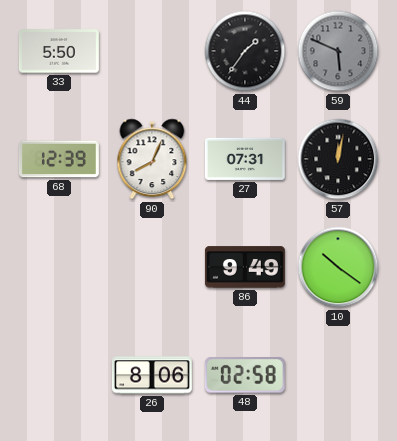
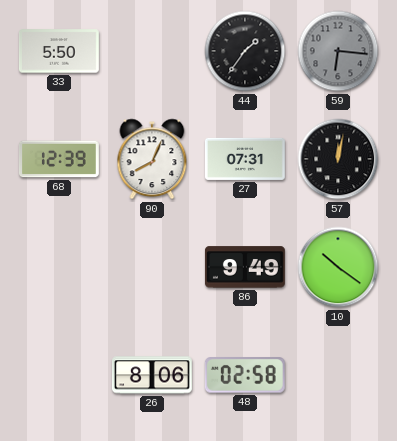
59: 5:49 -> 6:16 (338, 51)
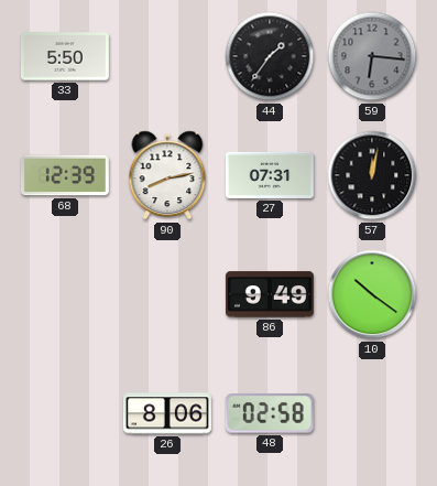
90: 8:04 -> 8:13 (167, 175)
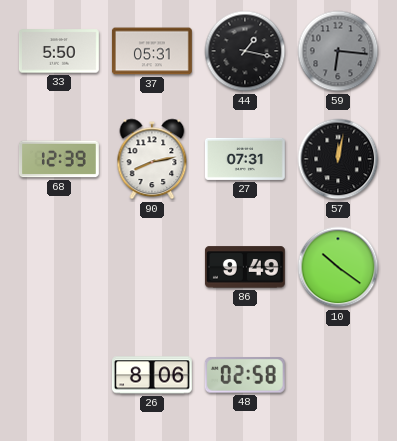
37: none -> 05:31 (152, 51)
44: 1:36 -> 1:17 (245, 51)
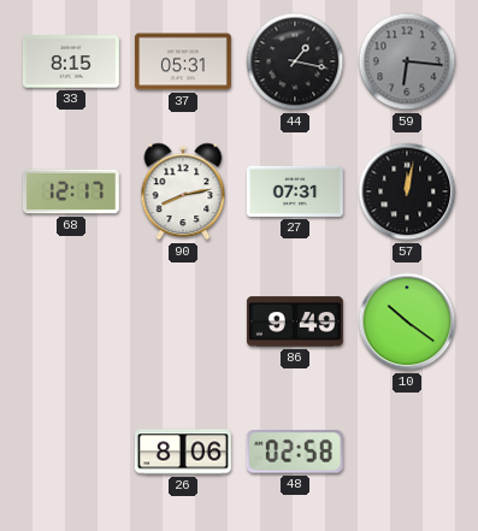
33: 5:50 -> 8:15 (71, 61)
68: 12:39 -> 12:17 (71, 191)
